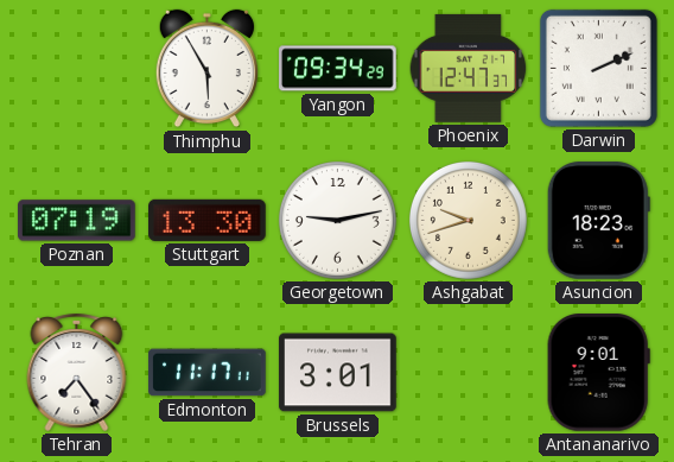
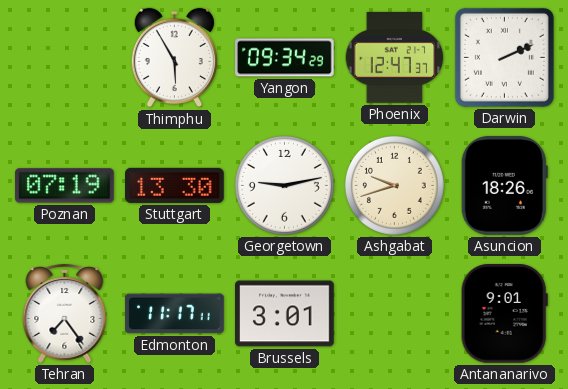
Asuncion: 18:23 -> 18:26 (504, 186)
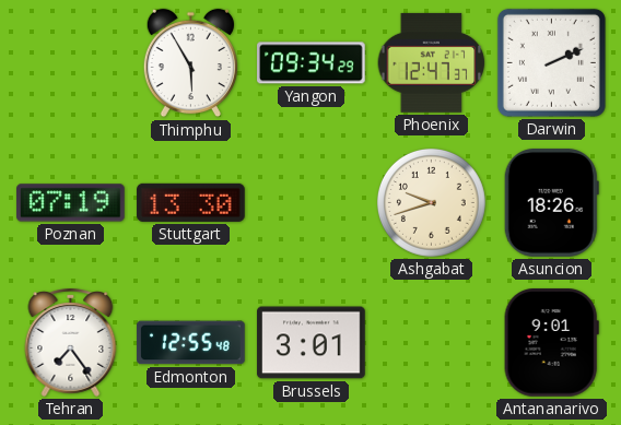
Georgetown: 9:13 -> none (284, 185)
Edmonton: 11:17 -> 12:55 (191, 343)
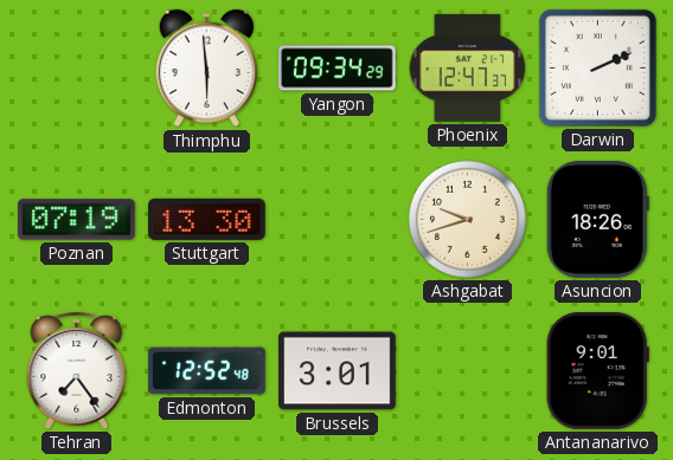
Thimphu: 5:55 -> 5:59 (206, 69)
Edmonton: 12:55 -> 12:52 (207, 371)
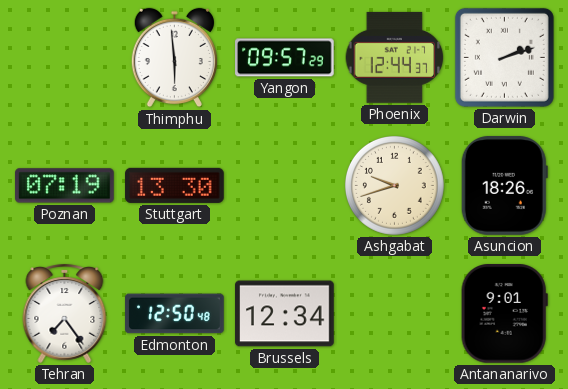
Yangon: 09:34 -> 09:57 (285, 58)
Phoenix: 12:47 -> 12:44 (395, 57)
Darwin: 2:11 -> 2:12 (504, 57)
Edmonton: 12:52 -> 12:50 (175, 314)
Brussels: 3:01 -> 12:34 (285, 314)
